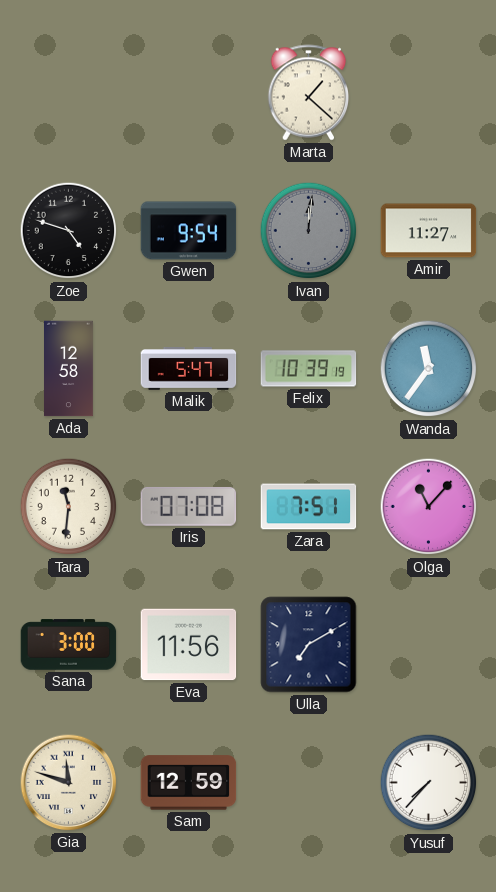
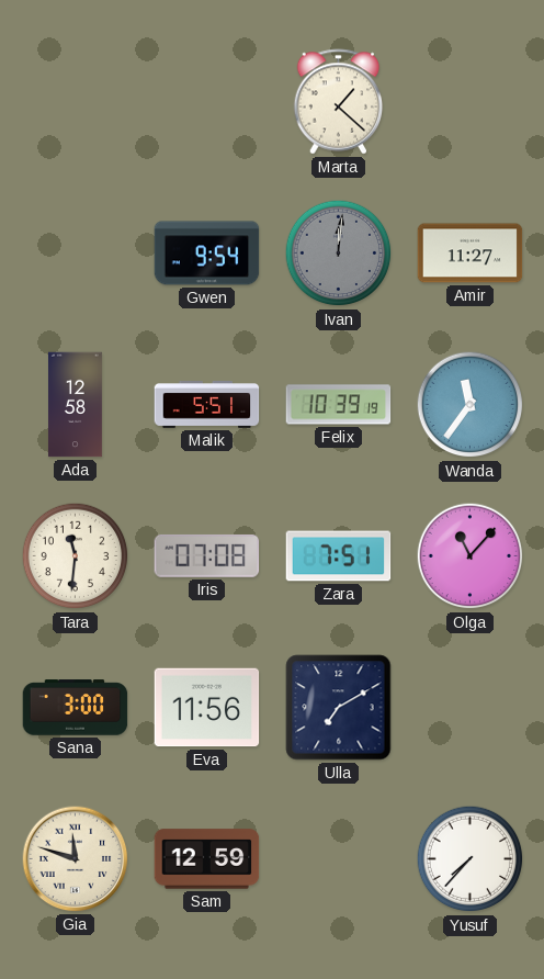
Zoe: 4:48 -> none (69, 231)
Malik: 5:47 -> 5:51 (207, 405)
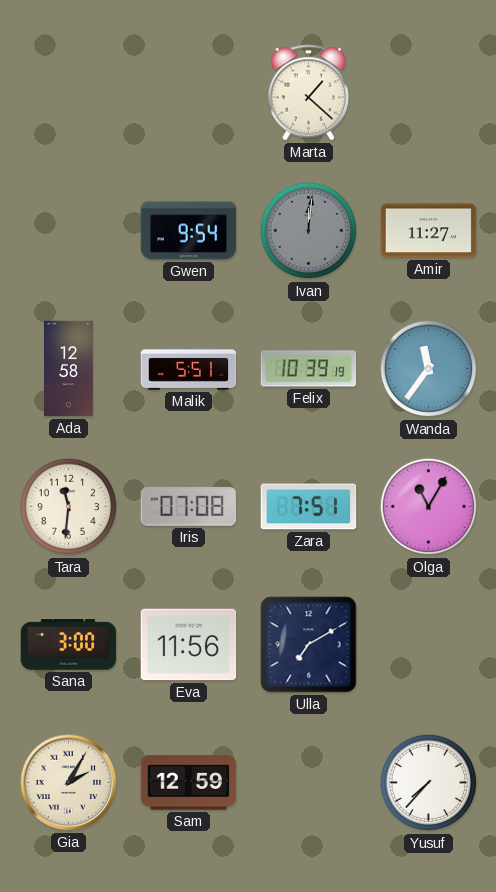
Olga: 11:07 -> 11:05 (429, 507)
Gia: 11:48 -> 2:05 (69, 783)
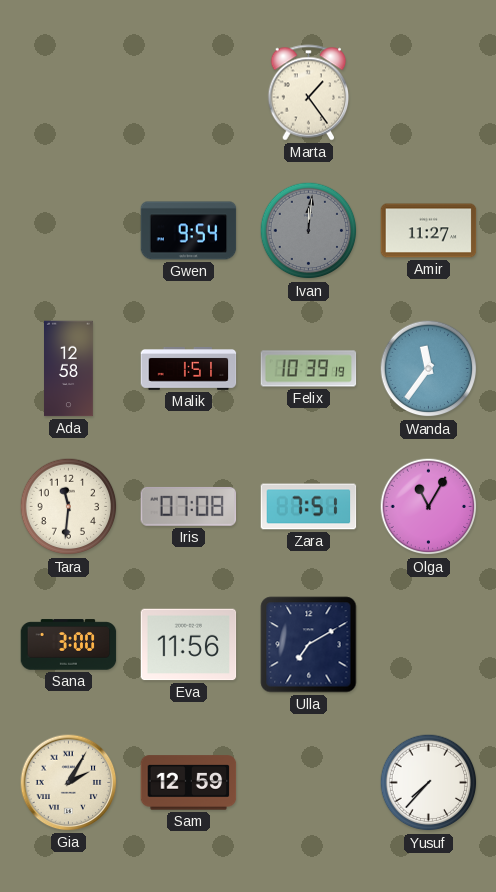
Marta: 1:22 -> 1:24 (309, 93)
Malik: 5:51 -> 1:51 (189, 369)
